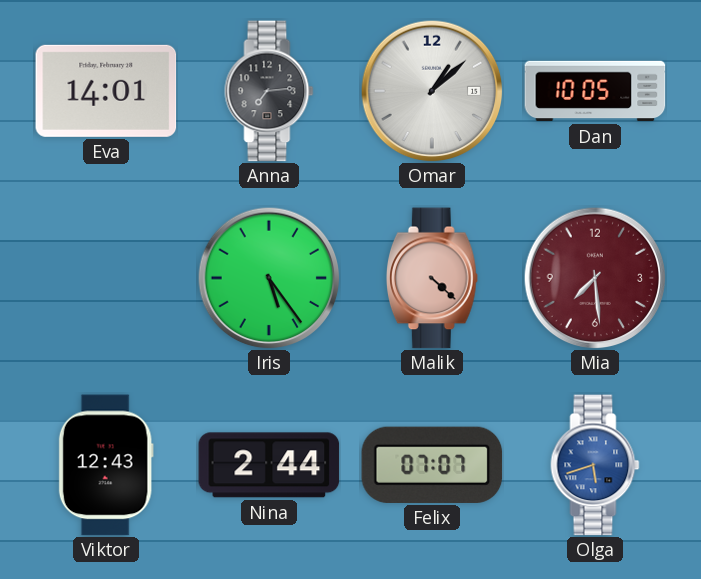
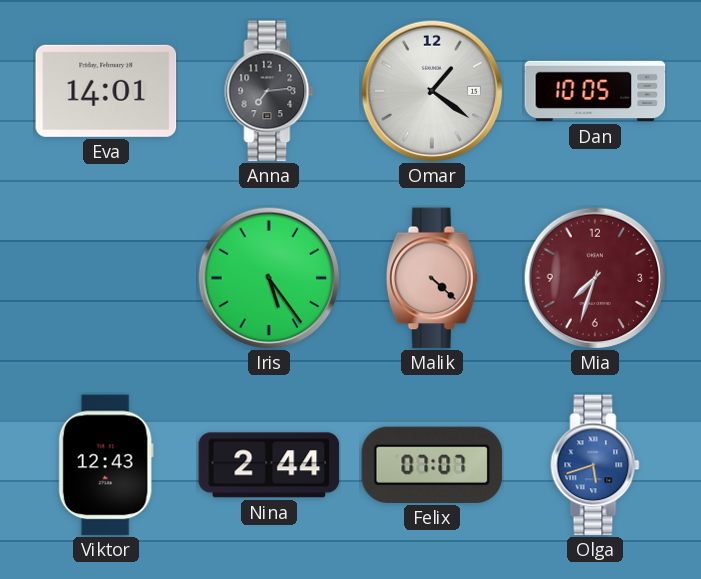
Omar: 1:08 -> 1:21 (432, 91)
Mia: 7:29 -> 7:33 (595, 278)
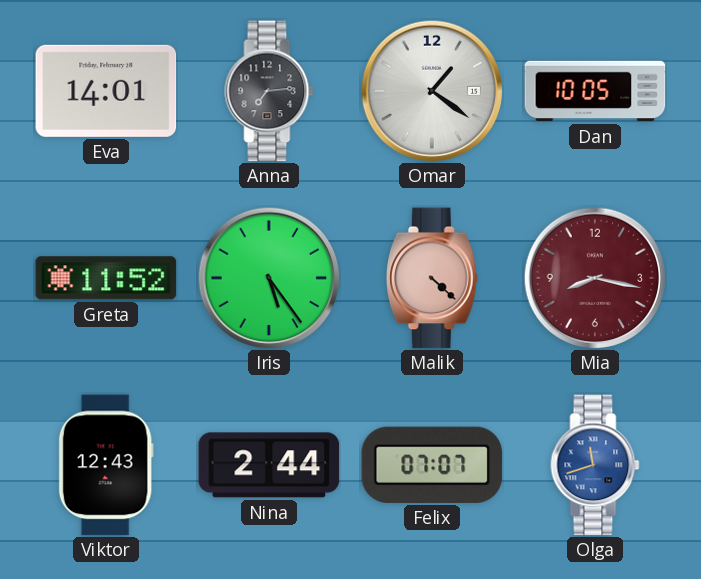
Greta: none -> 11:52 (106, 278)
Mia: 7:33 -> 8:17 (595, 278)
Olga: 5:42 -> 11:42 (595, 465)
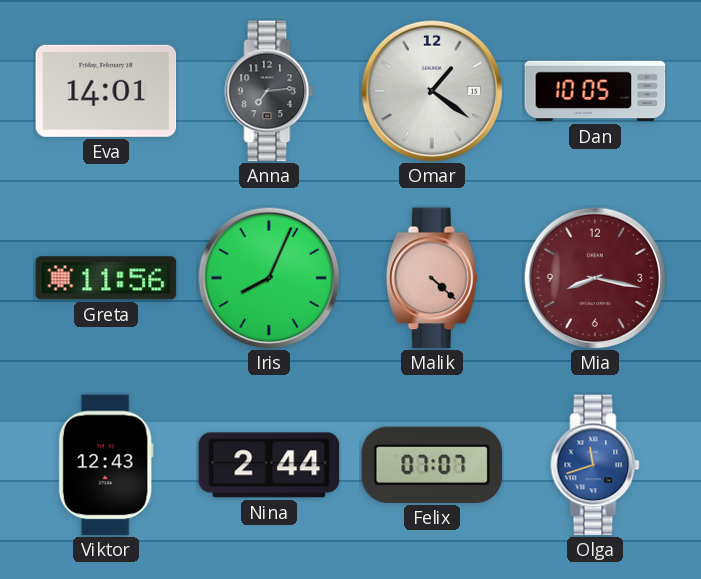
Greta: 11:52 -> 11:56 (106, 278)
Iris: 5:24 -> 8:04 (269, 278)
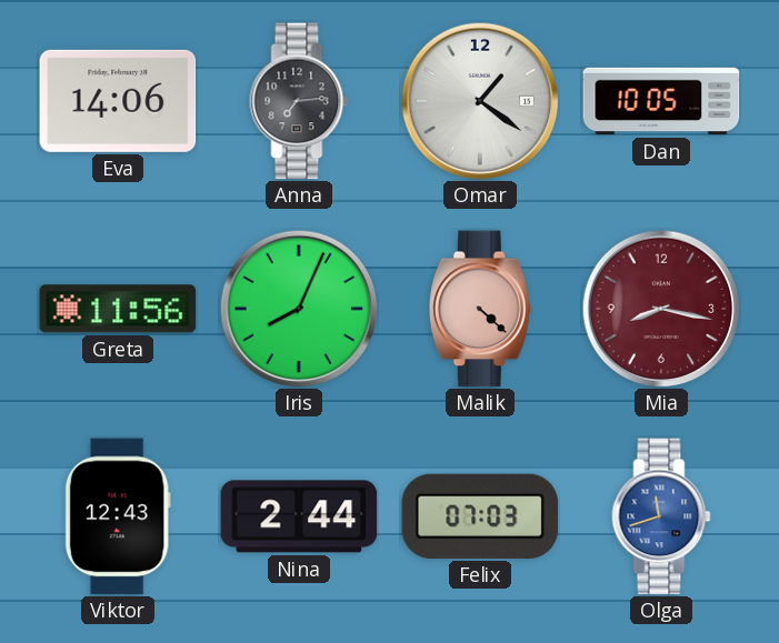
Eva: 14:01 -> 14:06 (118, 101)
Felix: 07:07 -> 07:03 (480, 516)
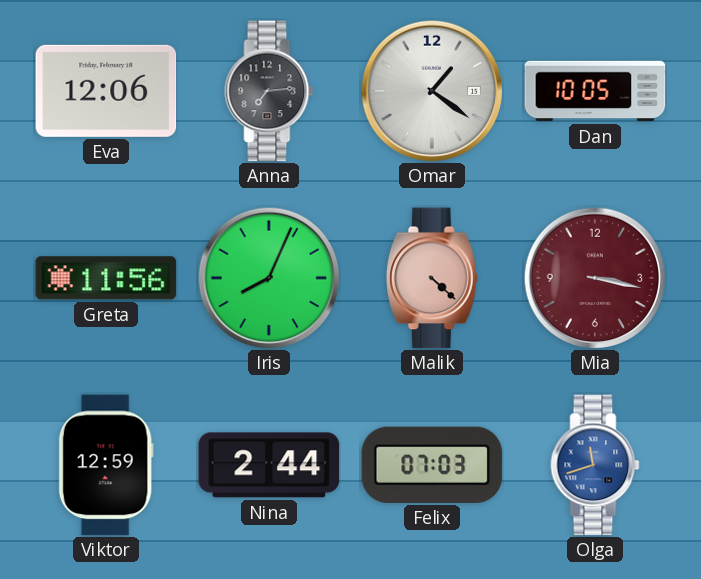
Eva: 14:06 -> 12:06 (106, 91)
Mia: 8:17 -> 3:17 (595, 278)
Viktor: 12:43 -> 12:59 (106, 465)
